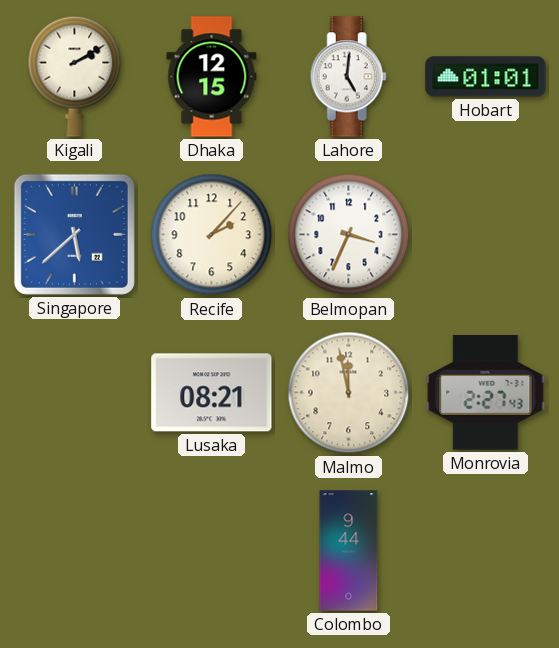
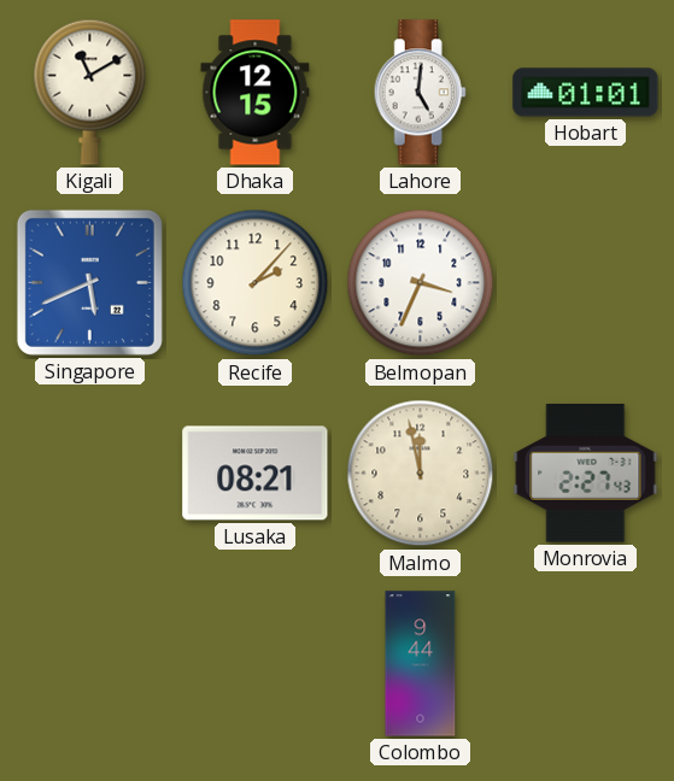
Kigali: 2:10 -> 11:10 (90, 92)
Singapore: 5:38 -> 5:41 (89, 282)
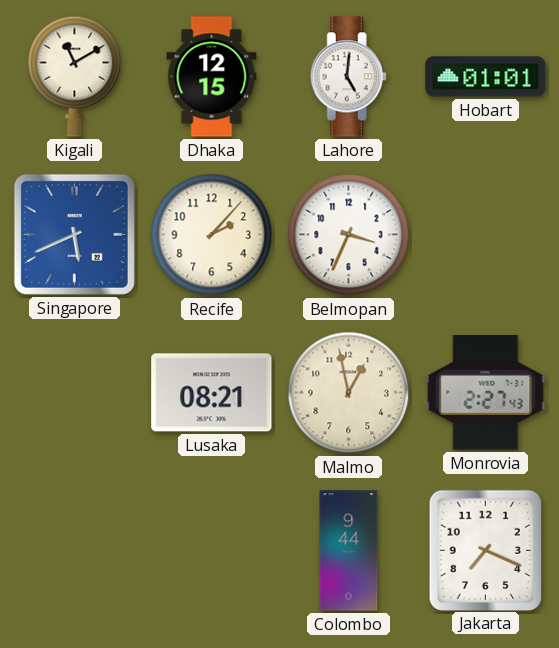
Malmo: 11:58 -> 12:58 (349, 393)
Jakarta: none -> 7:19 (485, 550)
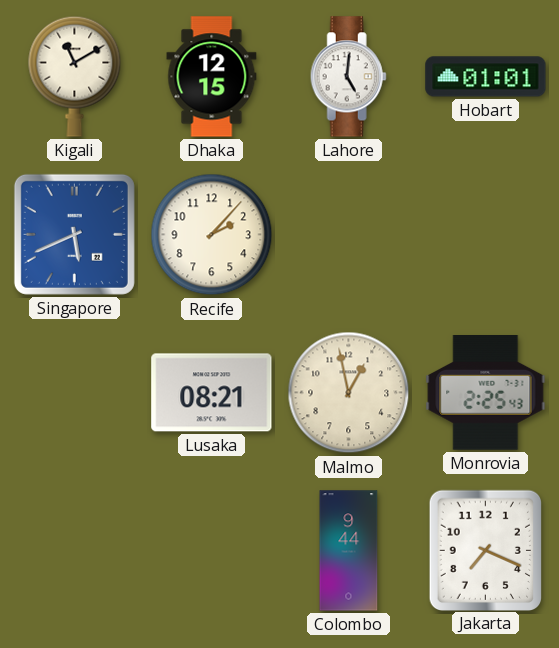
Belmopan: 3:34 -> none (349, 235)
Monrovia: 2:27 -> 2:25 (486, 393)
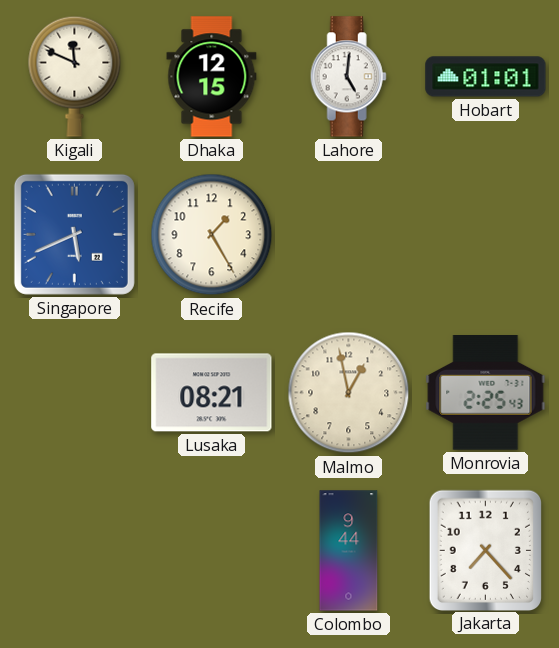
Kigali: 11:10 -> 11:49 (75, 76)
Recife: 2:07 -> 1:25 (212, 235)
Jakarta: 7:19 -> 7:23 (485, 550)
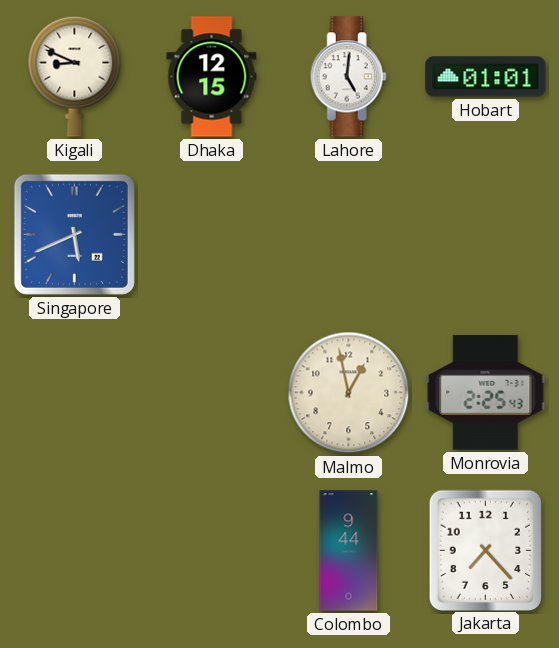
Kigali: 11:49 -> 8:49 (75, 76)
Recife: 1:25 -> none (212, 235)
Lusaka: 08:21 -> none (212, 393)
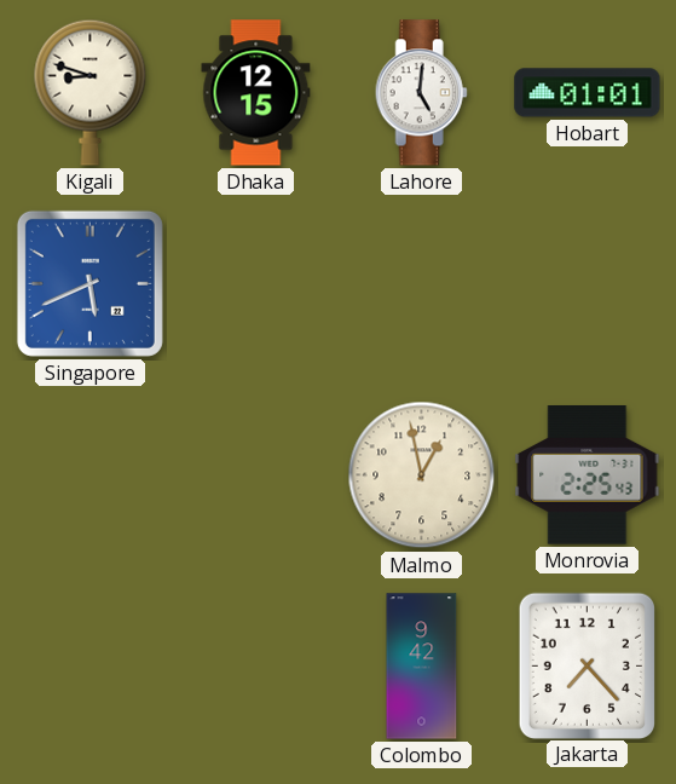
Kigali: 8:49 -> 8:48 (91, 92)
Colombo: 9:44 -> 9:42 (422, 667)
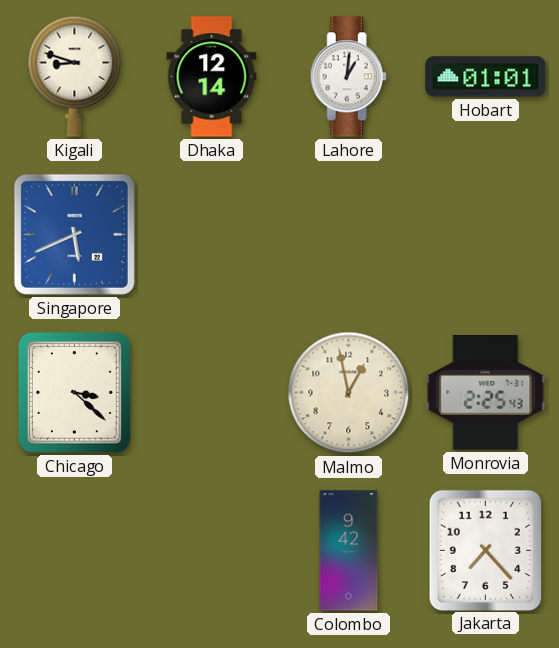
Dhaka: 12:15 -> 12:14 (212, 77)
Lahore: 5:01 -> 1:01 (348, 77)
Chicago: none -> 3:22 (74, 393)
